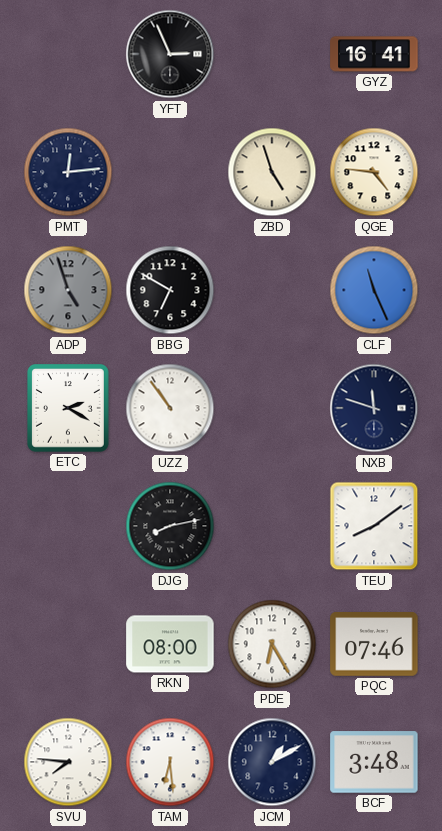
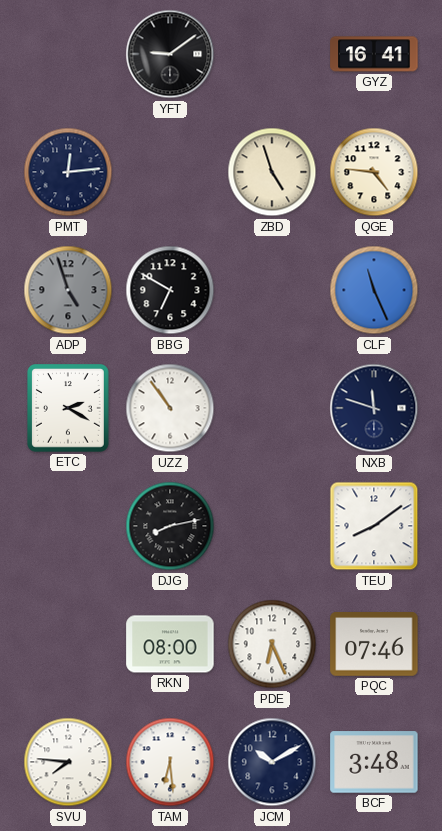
YFT: 2:56 -> 9:09 (170, 54)
PDE: 6:25 -> 6:26 (272, 644)
JCM: 1:10 -> 10:10 (272, 762)
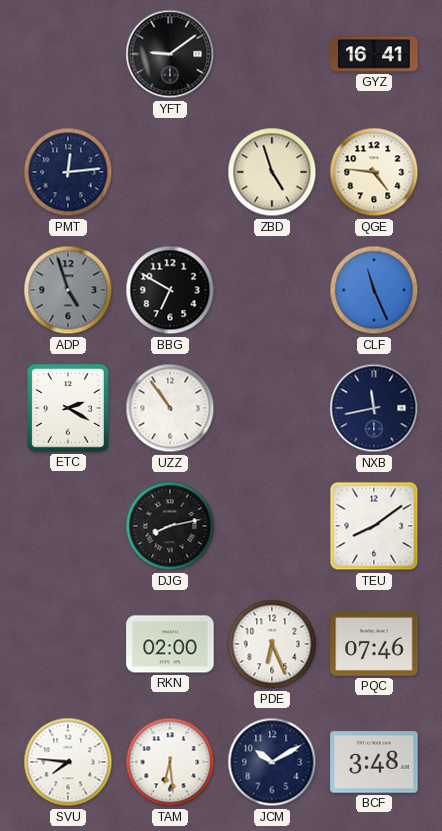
NXB: 11:48 -> 11:43 (374, 408)
RKN: 08:00 -> 02:00 (170, 644)
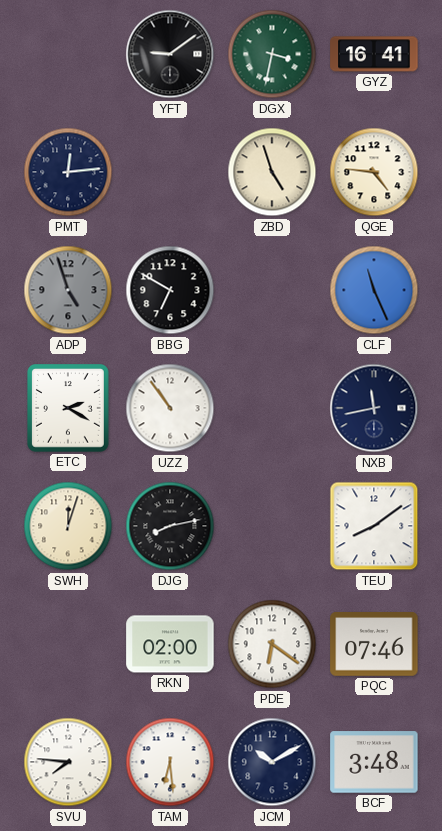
DGX: none -> 3:32 (272, 54)
SWH: none -> 12:03 (68, 526)
PDE: 6:26 -> 6:21 (272, 644)
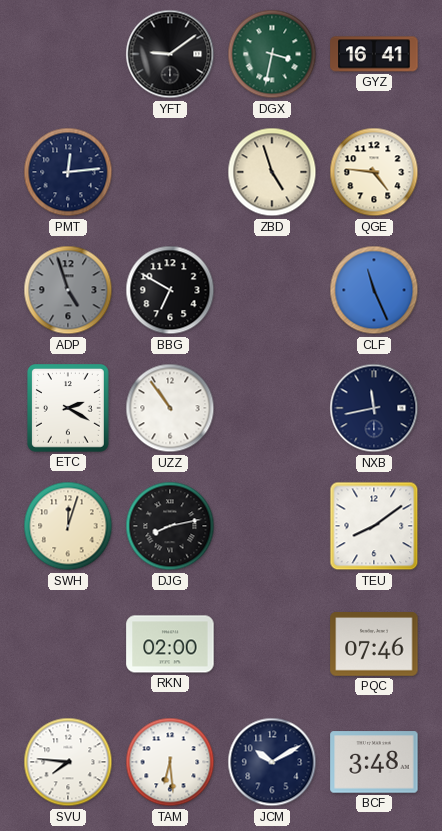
PDE: 6:21 -> none (272, 644)
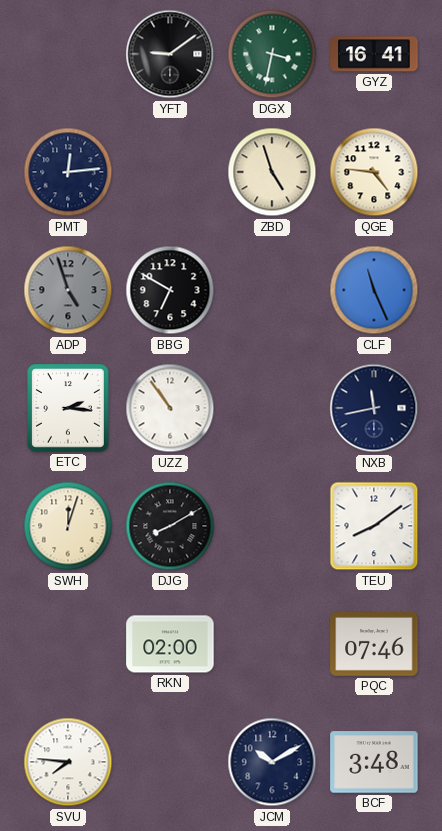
ETC: 2:20 -> 2:16 (69, 409)
DJG: 8:13 -> 8:10 (170, 526)
TAM: 6:29 -> none (170, 762)
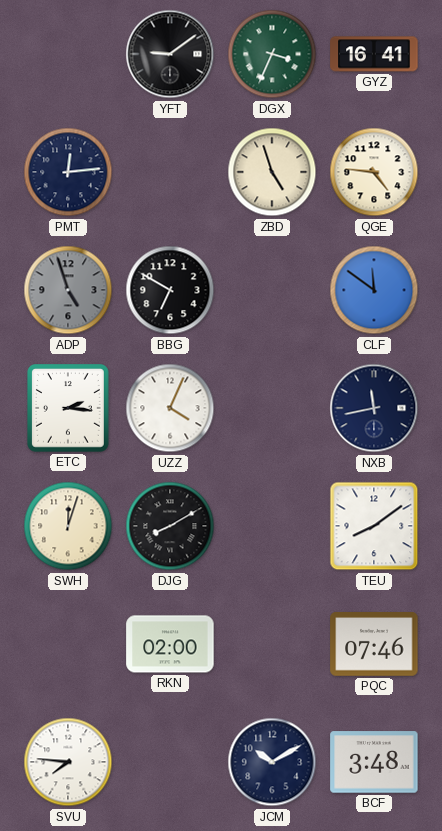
DGX: 3:32 -> 3:34 (272, 54)
CLF: 11:26 -> 11:51 (374, 290)
UZZ: 10:54 -> 4:04 (170, 408)
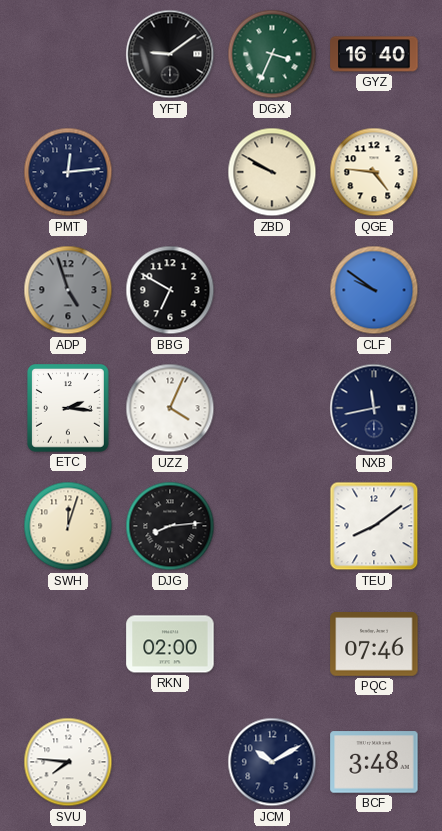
GYZ: 16:41 -> 16:40 (374, 54)
ZBD: 4:57 -> 9:50 (272, 172)
CLF: 11:51 -> 9:51 (374, 290)
DJG: 8:10 -> 8:14 (170, 526)
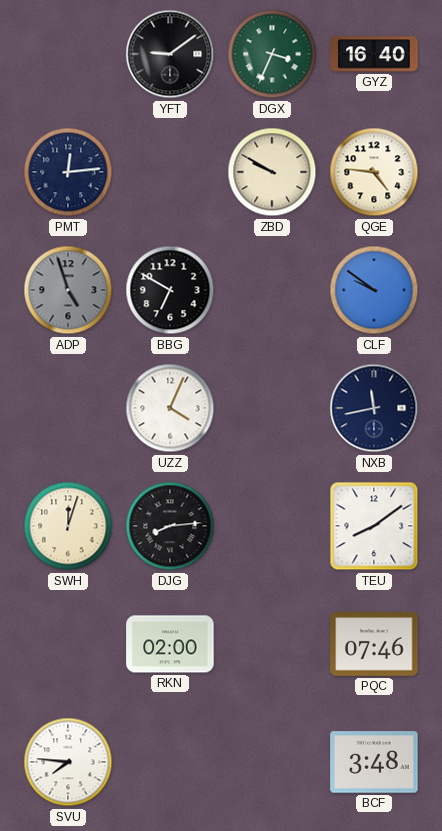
ETC: 2:16 -> none (69, 409)
JCM: 10:10 -> none (272, 762)
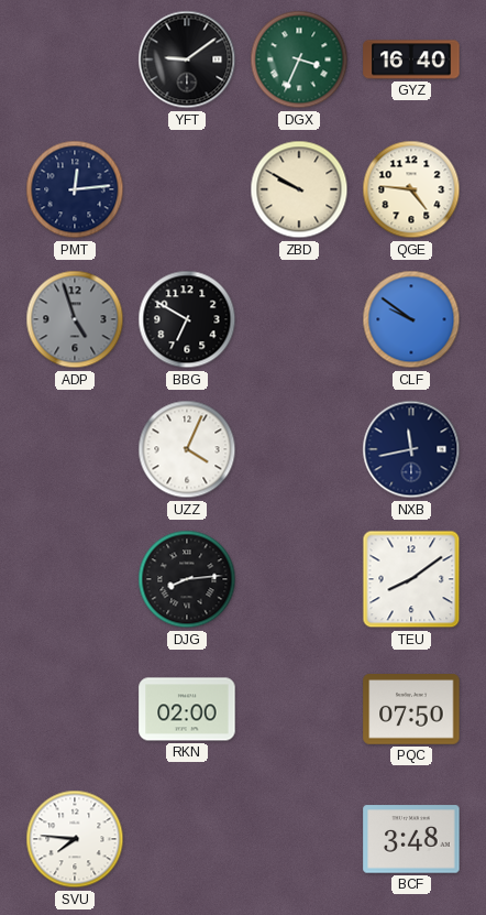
SWH: 12:03 -> none (68, 526)
PQC: 07:46 -> 07:50 (411, 710)
